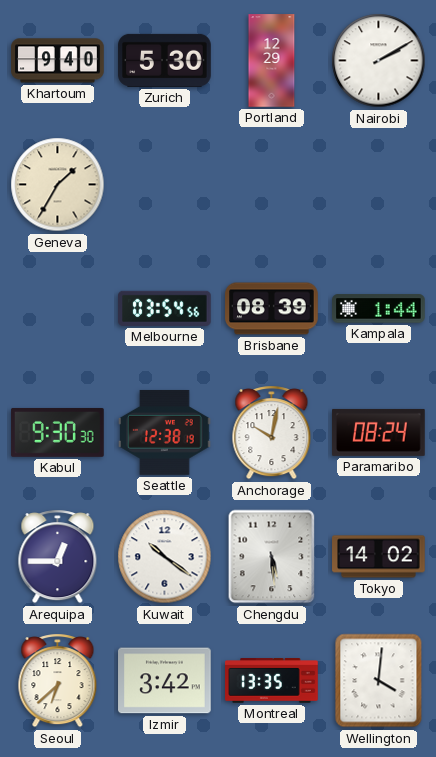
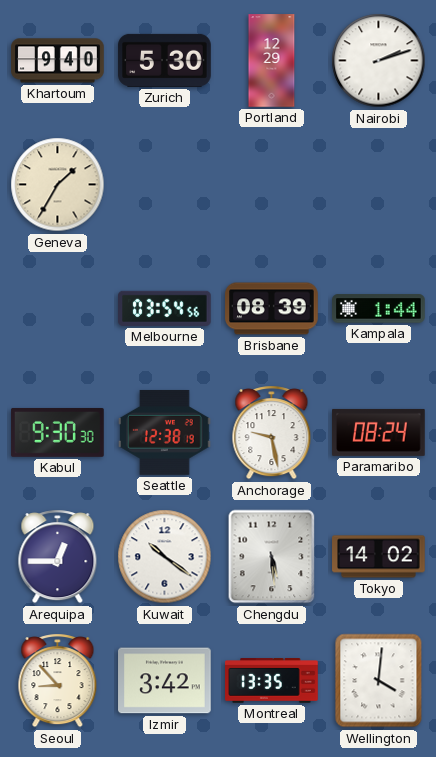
Nairobi: 2:10 -> 2:12 (379, 61)
Anchorage: 10:02 -> 9:28 (272, 433)
Seoul: 6:38 -> 8:53 (58, 681)
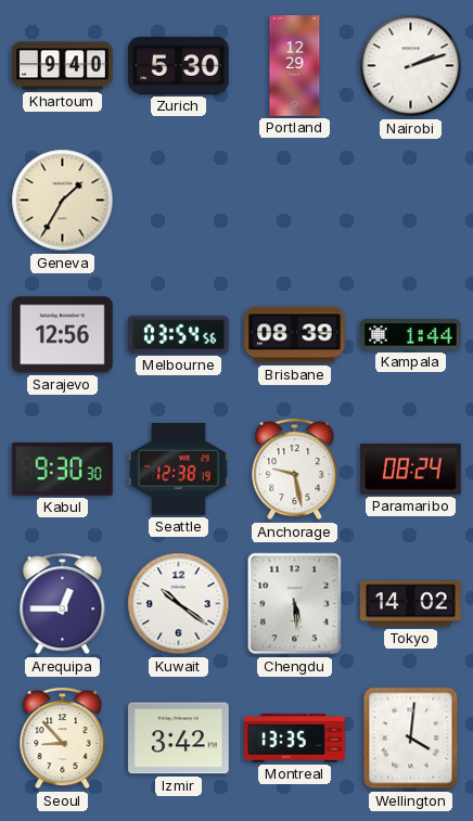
Sarajevo: none -> 12:56 (63, 335)
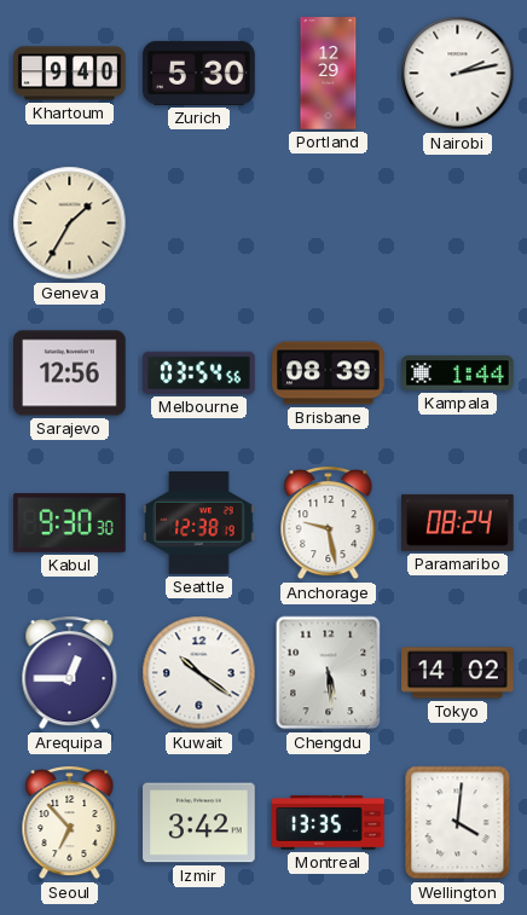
Nairobi: 2:12 -> 2:13 (458, 74)
Seoul: 8:53 -> 6:53 (70, 823)
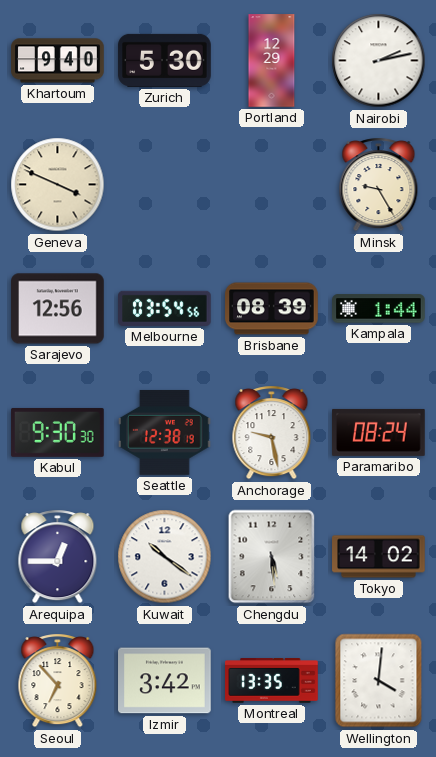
Geneva: 1:35 -> 3:49 (58, 185)
Minsk: none -> 9:25 (379, 185)
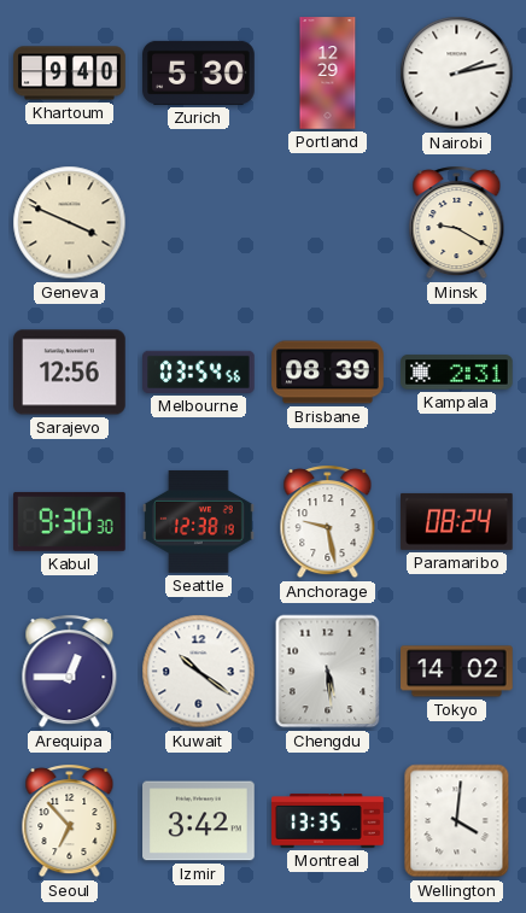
Minsk: 9:25 -> 9:20 (457, 223)
Kampala: 1:44 -> 2:31 (457, 373)
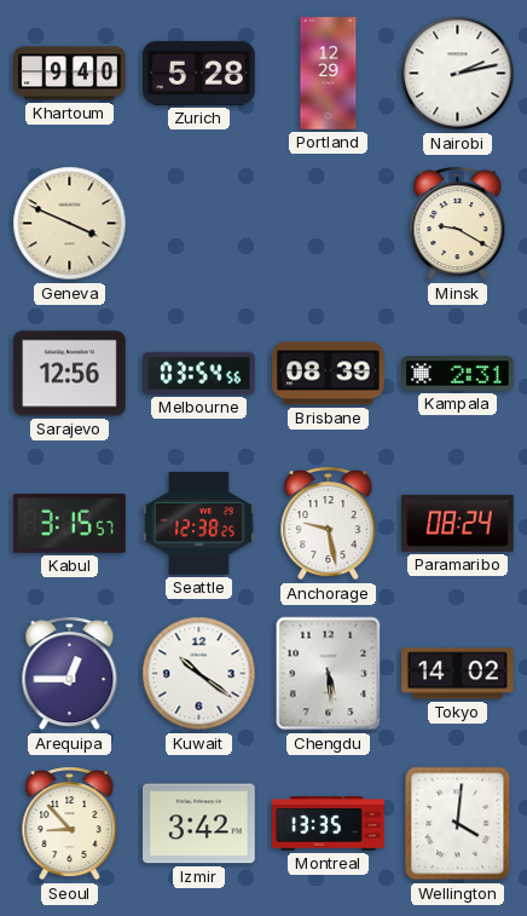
Zurich: 5:30 -> 5:28 (199, 73)
Kabul: 9:30 -> 3:15 (70, 523)
Seattle: 12:38:19 -> 12:38:25 (199, 523)
Seoul: 6:53 -> 8:53 (70, 824)
